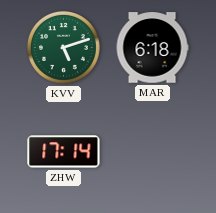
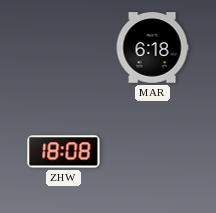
KVV: 5:12 -> none (63, 47)
ZHW: 17:14 -> 18:08 (64, 152)
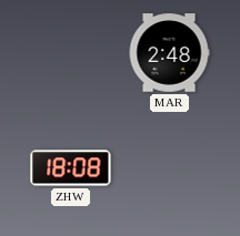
MAR: 6:18 -> 2:48 (169, 53)
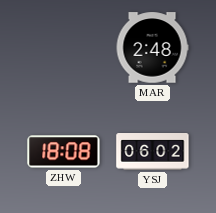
YSJ: none -> 06:02 (153, 152)
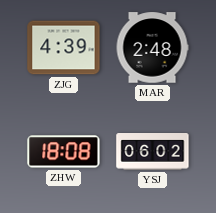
ZJG: none -> 4:39 (64, 48)
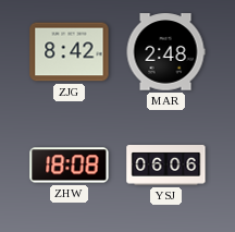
ZJG: 4:39 -> 8:42 (70, 52)
YSJ: 06:02 -> 06:06 (166, 166)
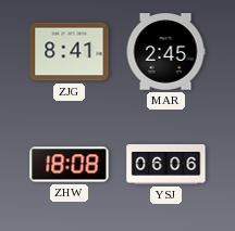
ZJG: 8:42 -> 8:41 (70, 52)
MAR: 2:48 -> 2:45 (165, 52)
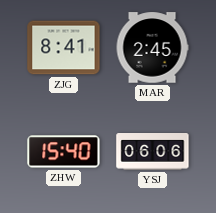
ZHW: 18:08 -> 15:40 (64, 152)
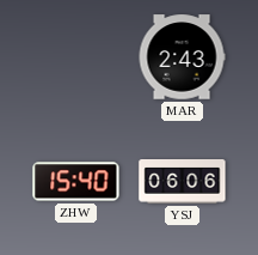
ZJG: 8:41 -> none (64, 48)
MAR: 2:45 -> 2:43 (182, 57)
